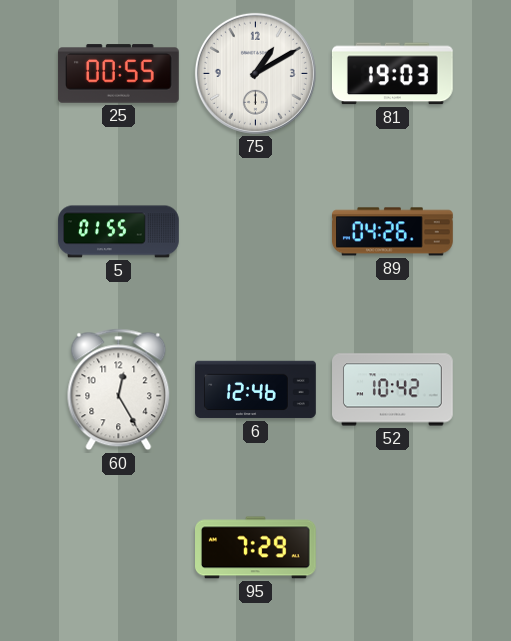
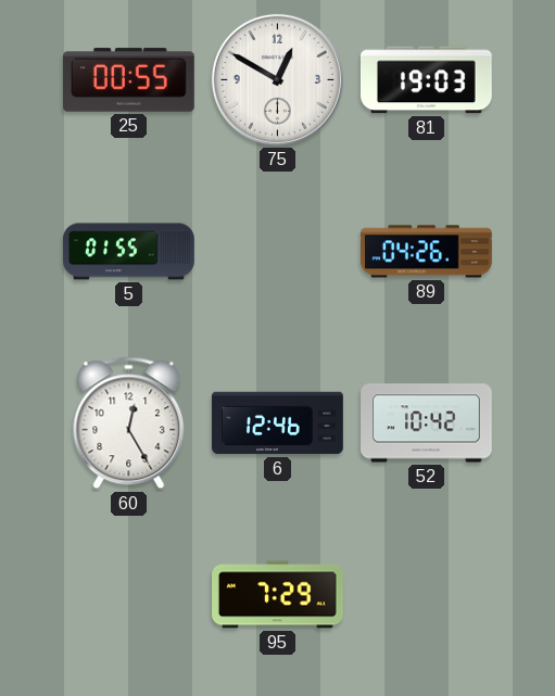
75: 1:10 -> 12:50 (277, 79)
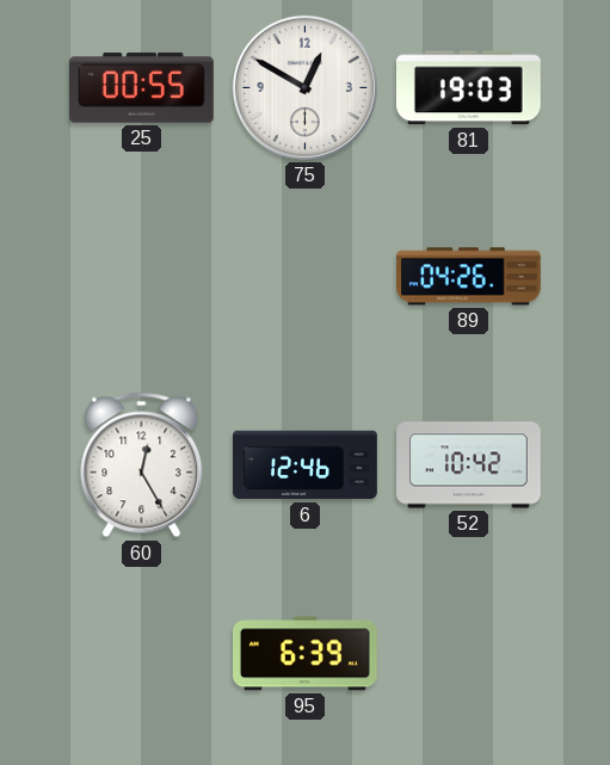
5: 01:55 -> none (129, 252)
95: 7:29 -> 6:39 (306, 654)
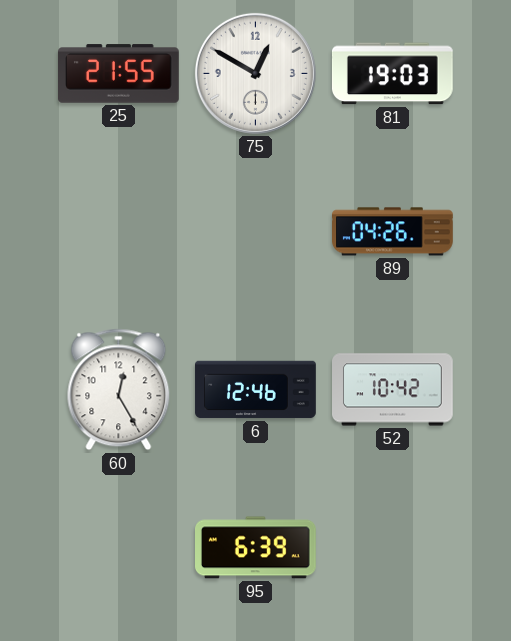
25: 00:55 -> 21:55 (119, 74)
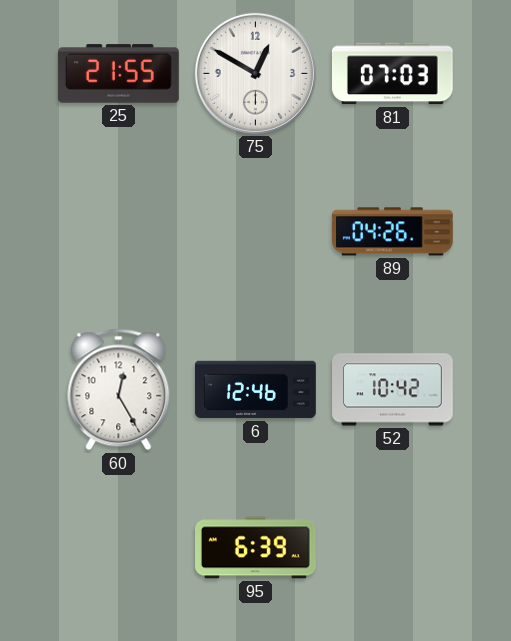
81: 19:03 -> 07:03 (392, 74)
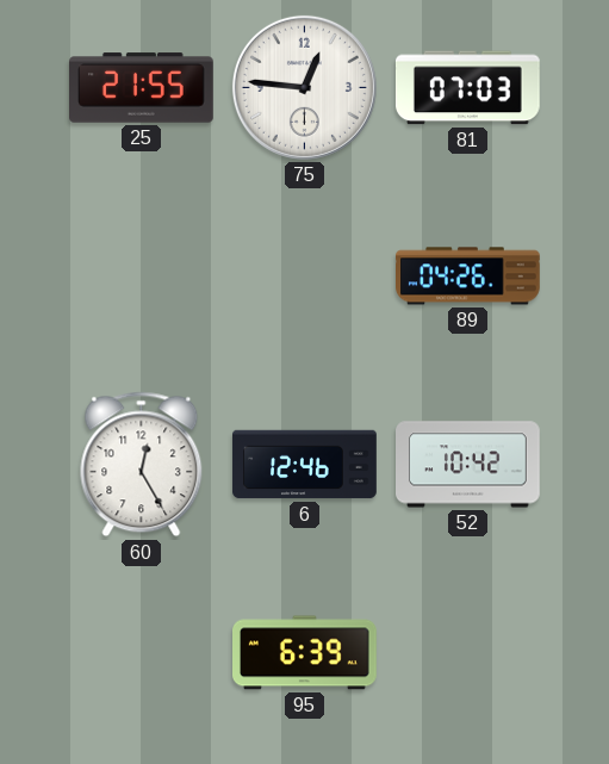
75: 12:50 -> 12:46 (304, 87)
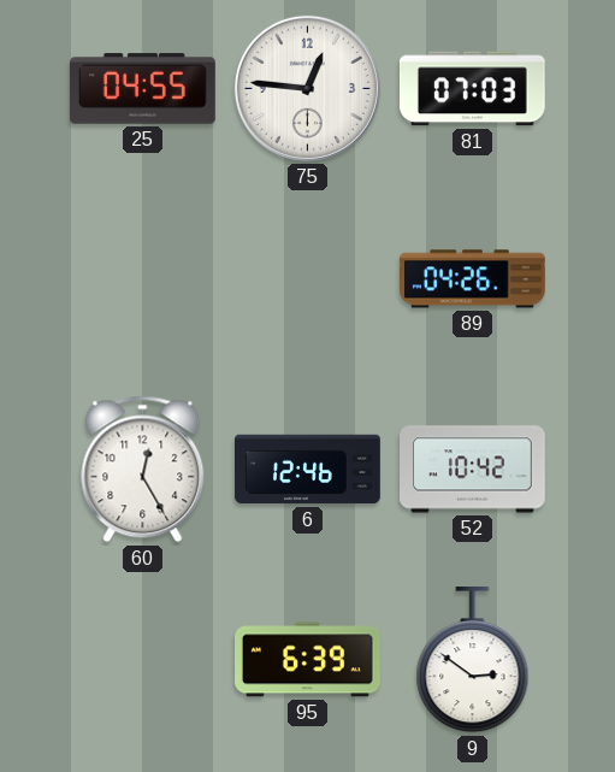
25: 21:55 -> 04:55 (143, 89)
9: none -> 2:51 (473, 661)
